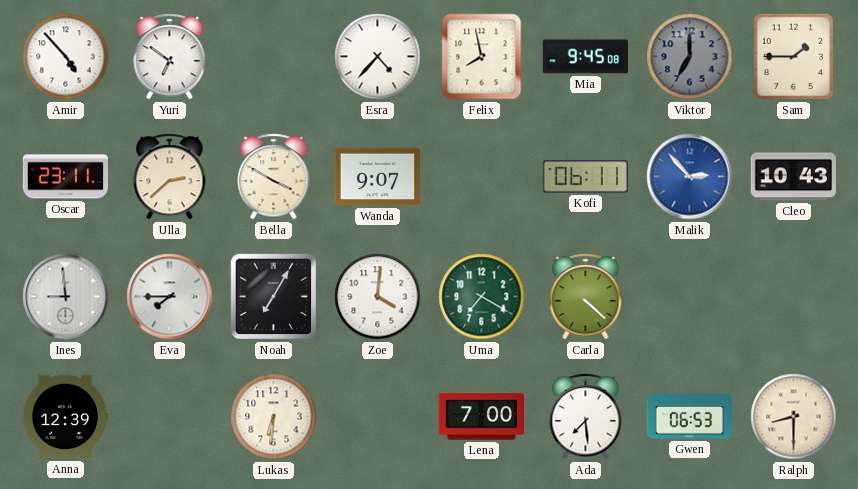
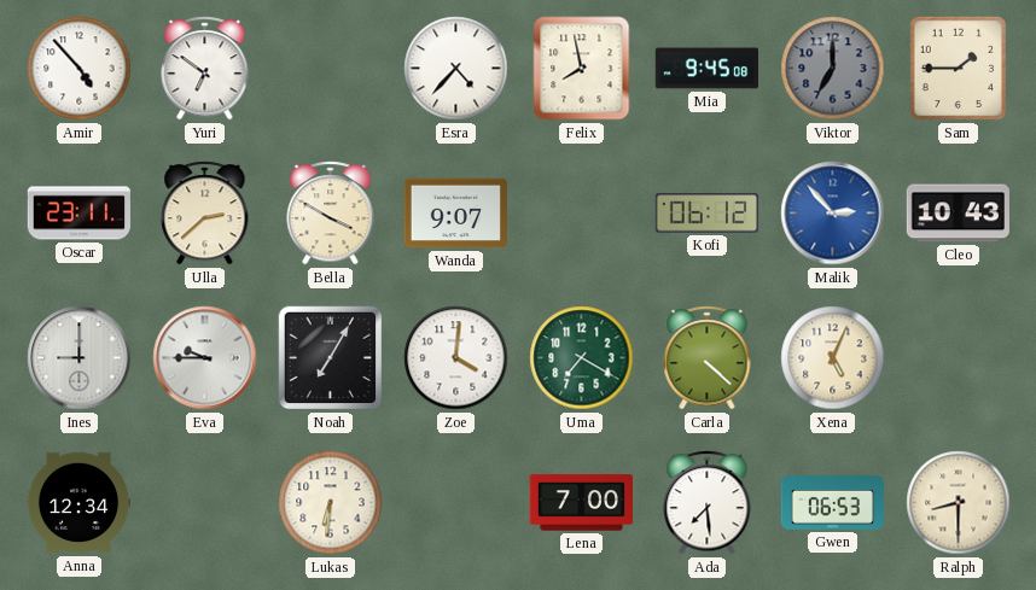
Kofi: 06:11 -> 06:12 (706, 214)
Ines: 8:59 -> 9:00 (80, 358)
Eva: 7:45 -> 9:45 (205, 358)
Xena: none -> 5:04 (833, 358)
Anna: 12:39 -> 12:34 (77, 503)
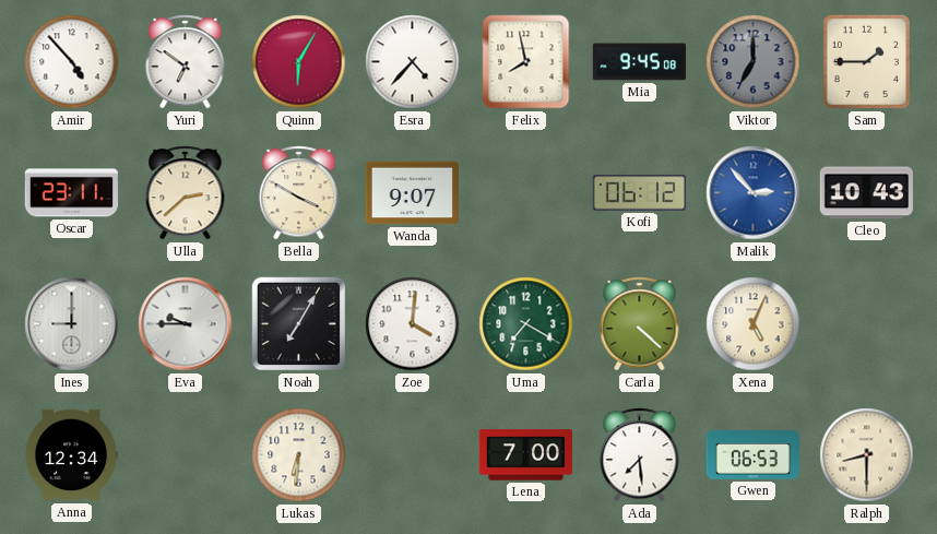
Quinn: none -> 6:05 (299, 62)
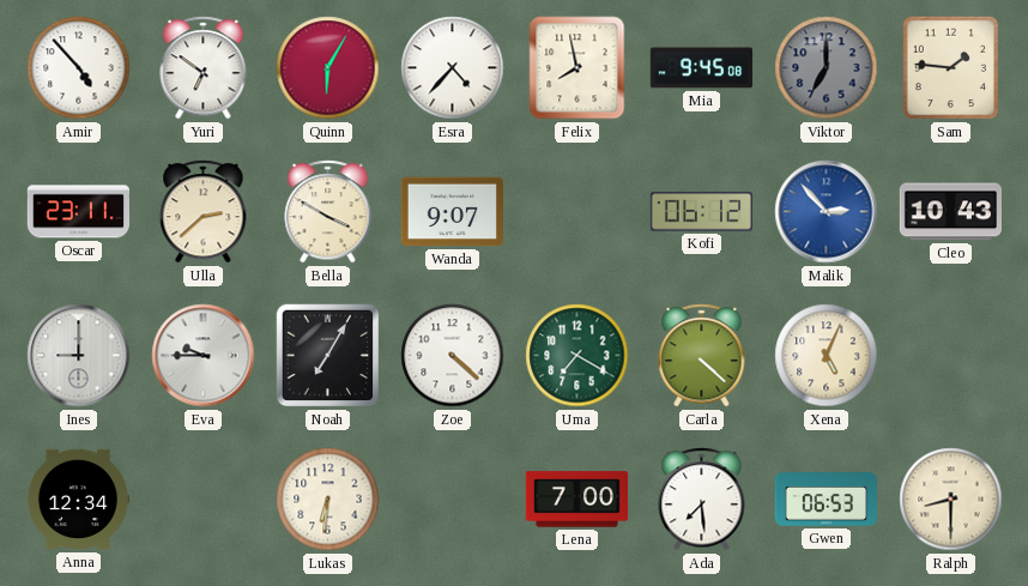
Sam: 1:45 -> 1:46 (951, 68)
Zoe: 4:01 -> 4:22 (453, 356)
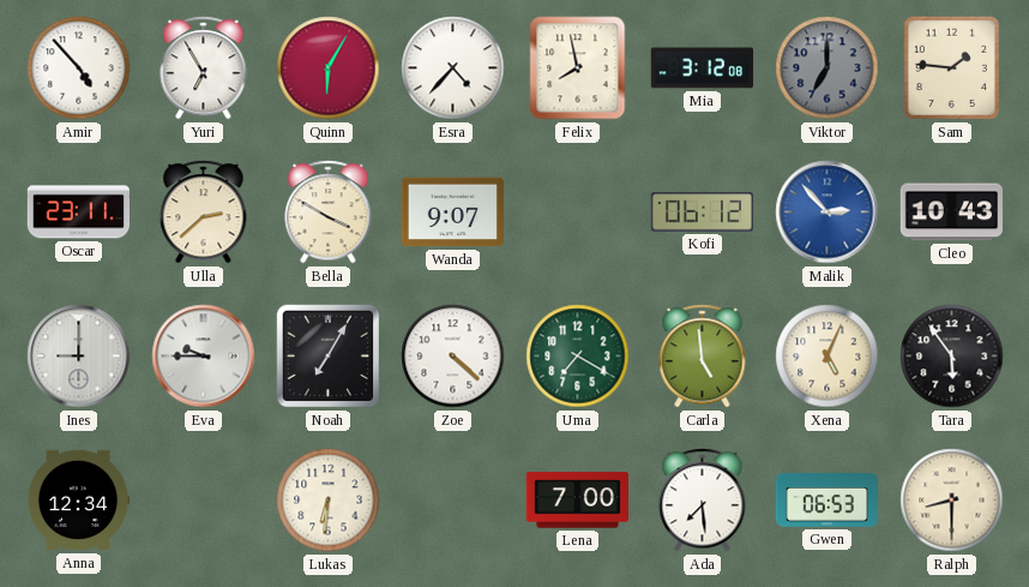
Yuri: 6:51 -> 6:55 (204, 68)
Mia: 9:45 -> 3:12 (702, 68)
Carla: 4:22 -> 4:59 (703, 357)
Tara: none -> 5:54 (952, 357)
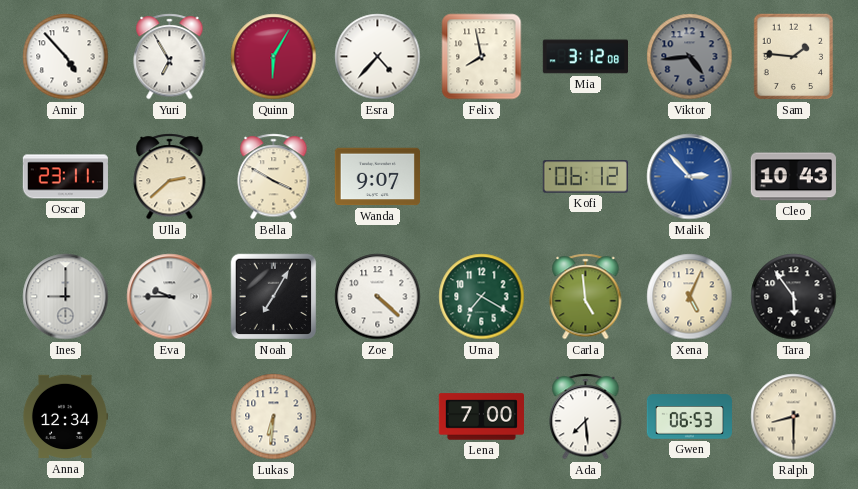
Viktor: 7:00 -> 4:44 (690, 57)
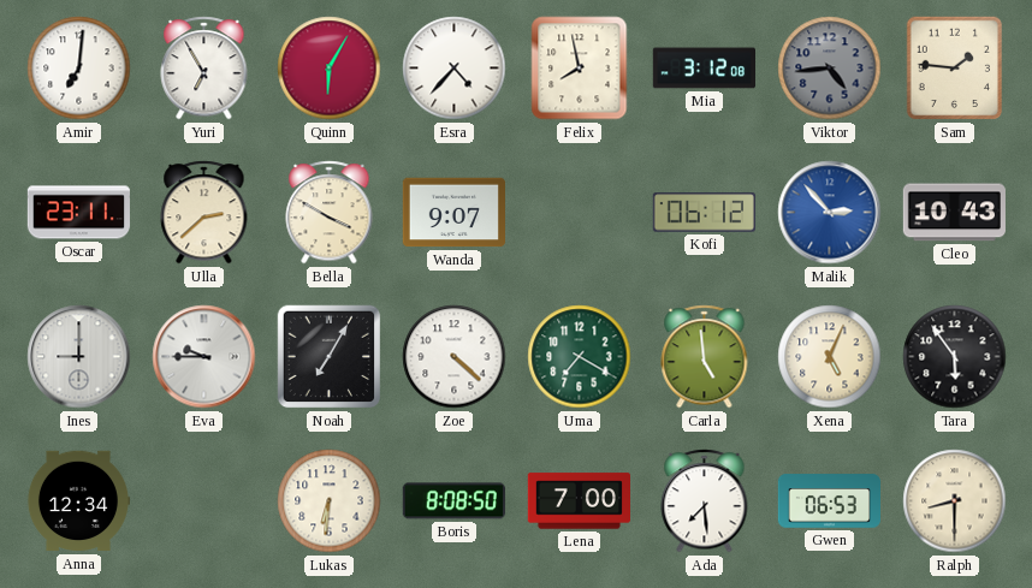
Amir: 4:53 -> 7:01 (79, 69)
Boris: none -> 8:08 (453, 501)
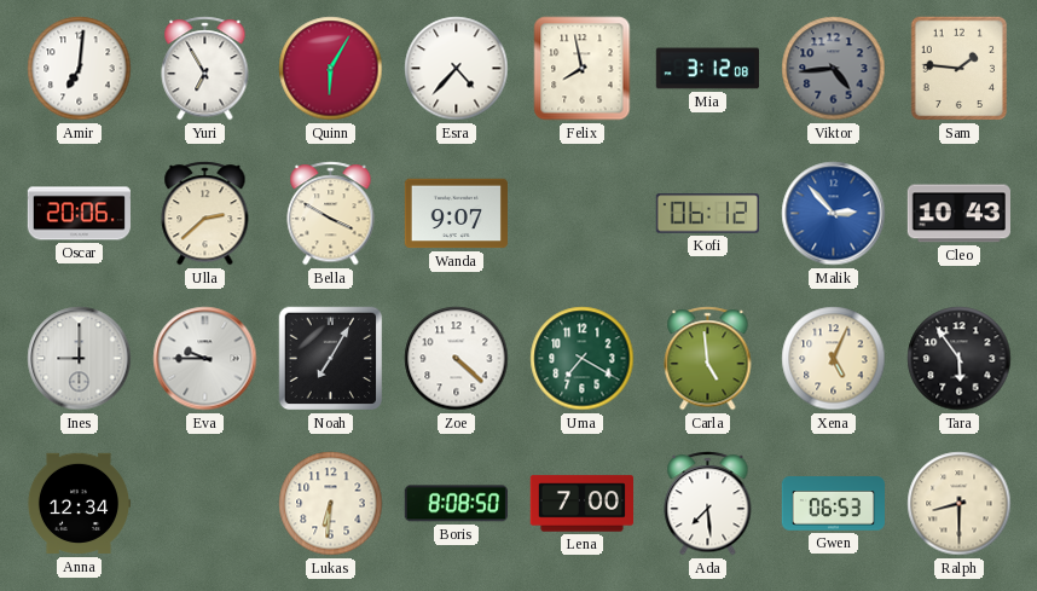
Oscar: 23:11 -> 20:06 (79, 214)
